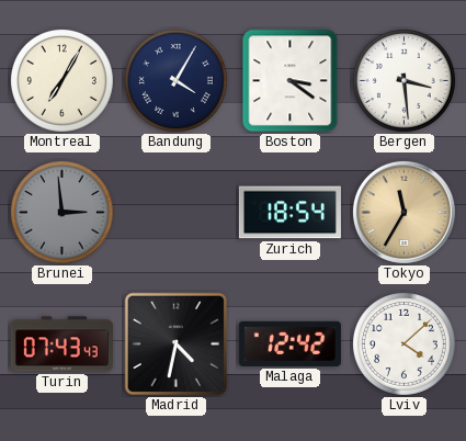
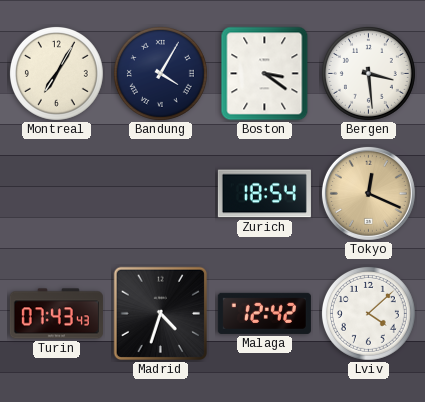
Brunei: 2:59 -> none (61, 212)
Tokyo: 11:35 -> 12:19 (368, 193)
Madrid: 4:32 -> 4:33 (161, 314)
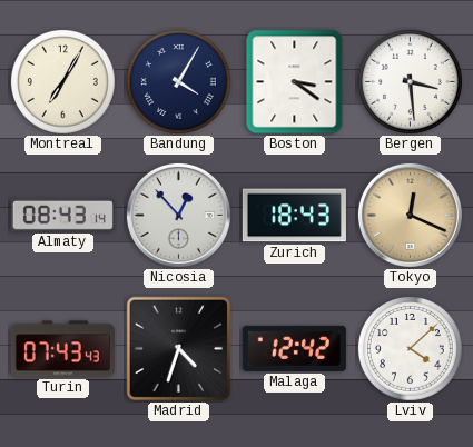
Almaty: none -> 08:43 (62, 215)
Nicosia: none -> 12:53 (178, 215)
Zurich: 18:54 -> 18:43 (294, 216)
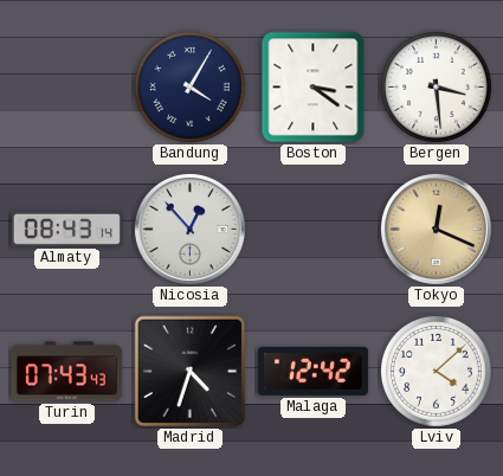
Montreal: 7:05 -> none (62, 81)
Zurich: 18:43 -> none (294, 216)
